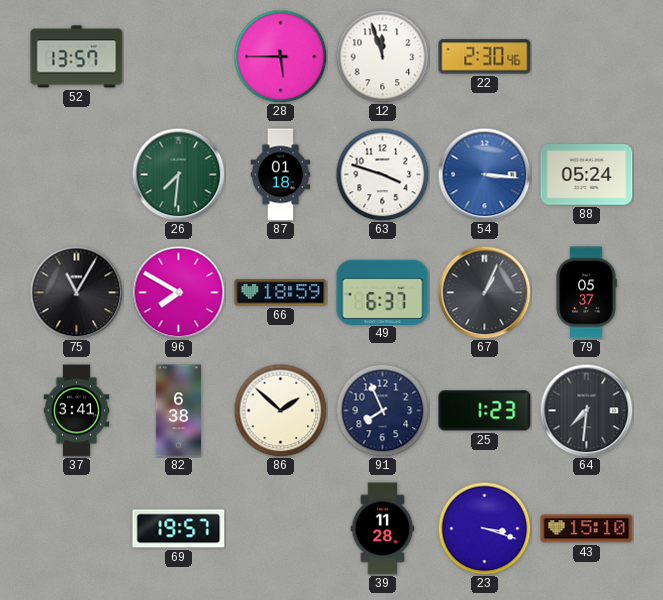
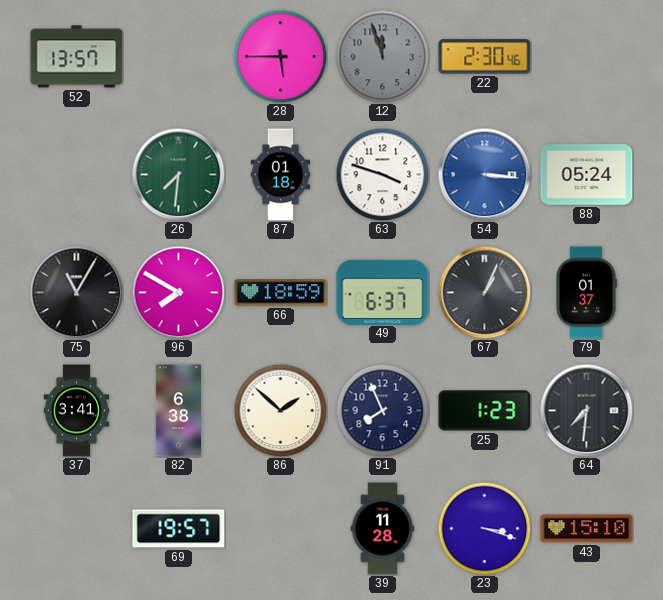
12 dial: white -> grey (382, 56)
79: 05:37 -> 01:37 (586, 293)
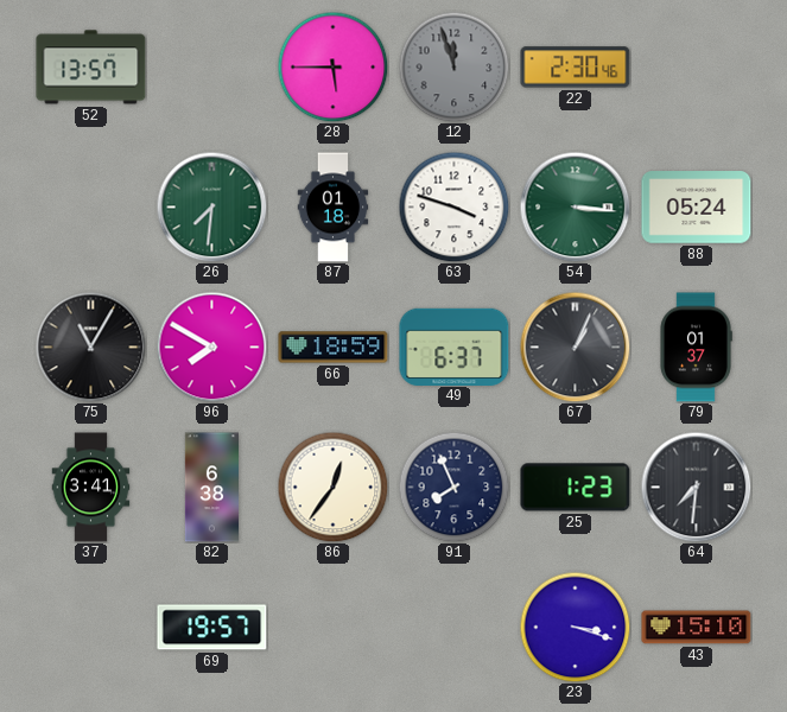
54 dial: blue -> green (575, 206)
86: 1:52 -> 12:36 (332, 487)
39: 11:28 -> none (383, 529)
